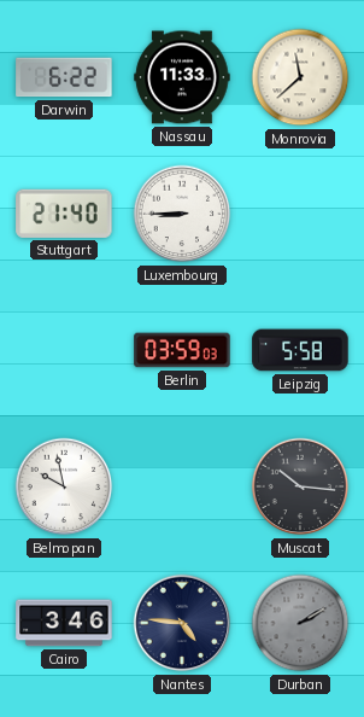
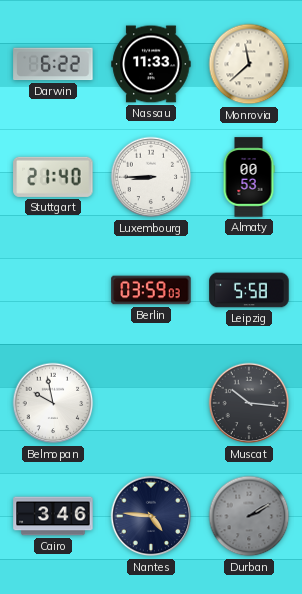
Almaty: none -> 00:53 (249, 177)
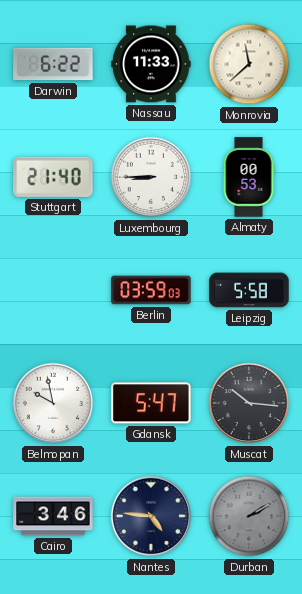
Gdansk: none -> 5:47 (151, 403)
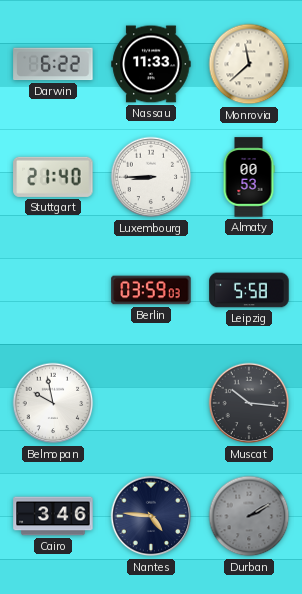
Gdansk: 5:47 -> none (151, 403)
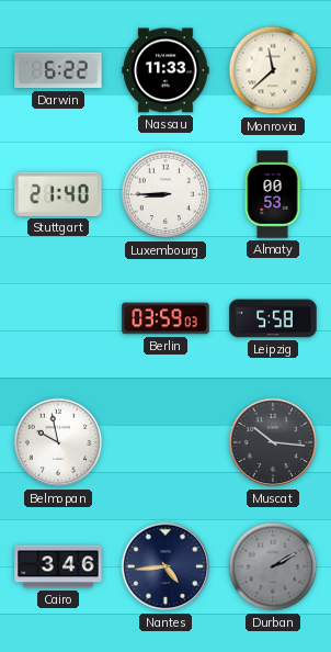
Nantes: 4:46 -> 4:44 (165, 566)
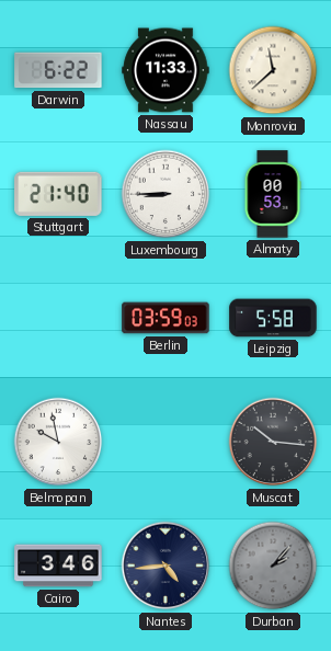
Durban: 2:10 -> 2:07 (273, 566)
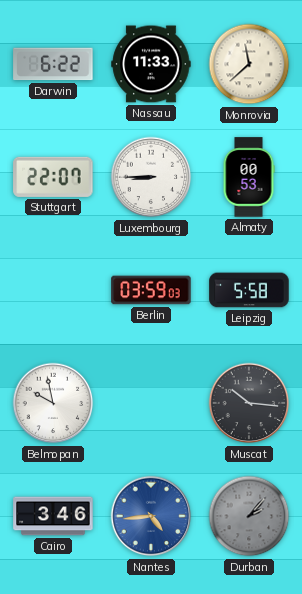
Stuttgart: 21:40 -> 22:07 (53, 177)
Nantes dial: navy -> blue (151, 516)
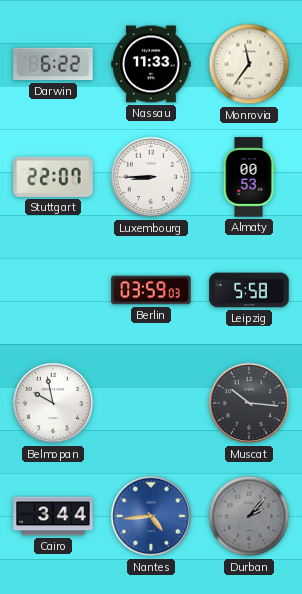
Monrovia: 11:38 -> 11:36 (249, 64)
Cairo: 3:46 -> 3:44 (53, 516)
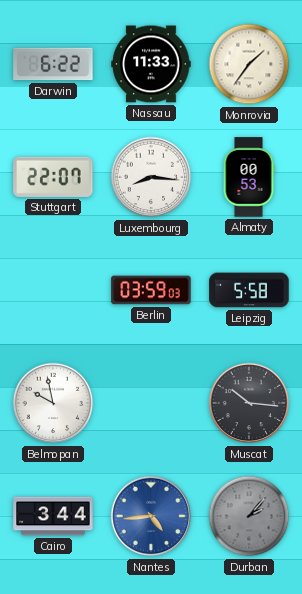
Monrovia: 11:36 -> 1:36 (249, 64)
Luxembourg: 8:45 -> 8:16 (151, 177)
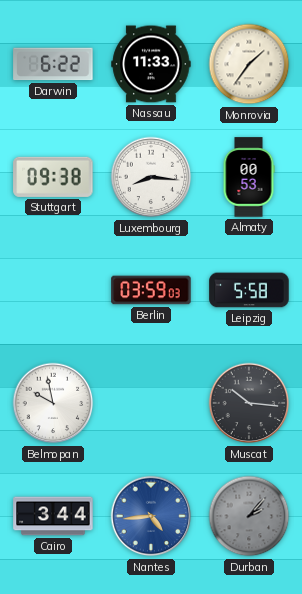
Stuttgart: 22:07 -> 09:38 (53, 177)
